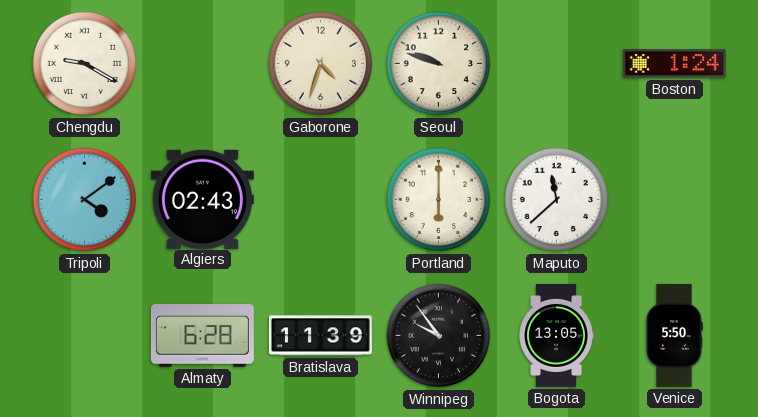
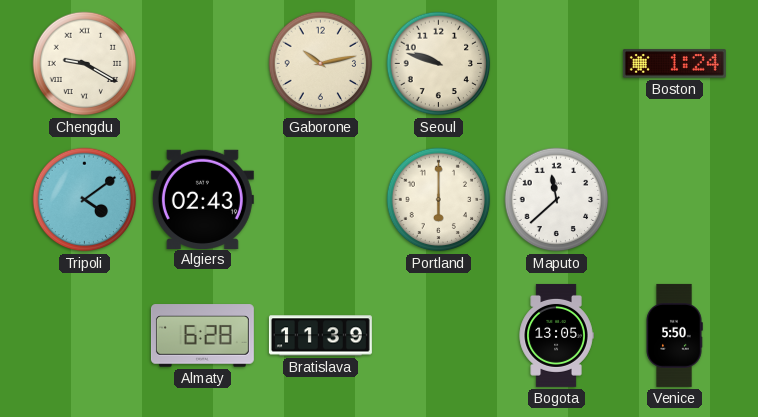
Gaborone: 4:33 -> 10:13 (321, 64)
Winnipeg: 9:54 -> none (439, 336)
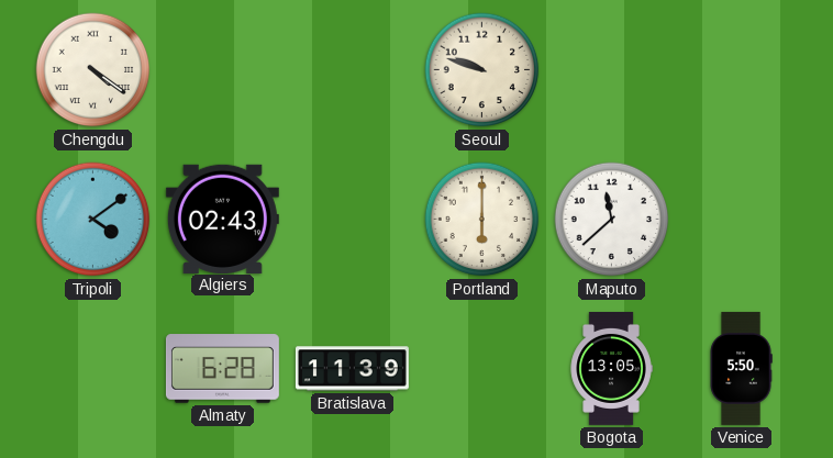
Chengdu: 9:20 -> 4:21 (93, 70)
Gaborone: 10:13 -> none (321, 64)
Boston: 1:24 -> none (674, 64)
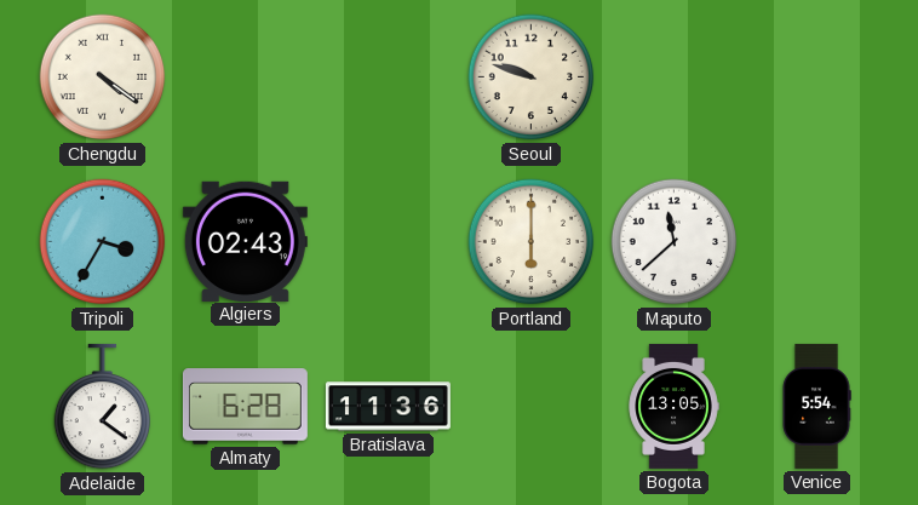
Tripoli: 4:09 -> 3:35 (103, 242)
Adelaide: none -> 1:21 (103, 407)
Bratislava: 11:39 -> 11:36 (388, 407)
Venice: 5:50 -> 5:54 (816, 406)
